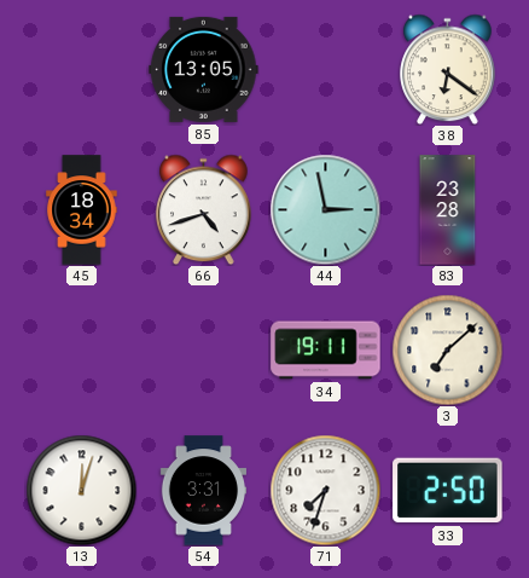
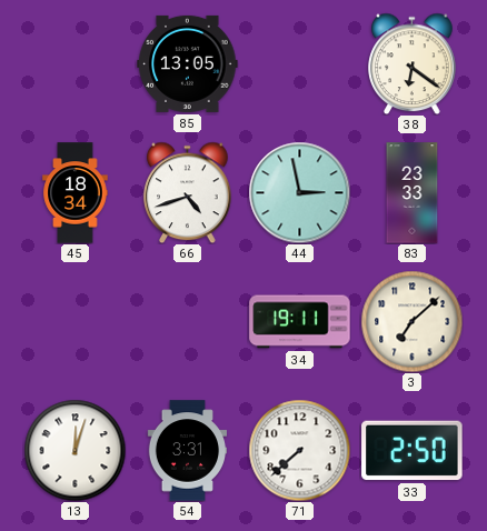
83: 23:28 -> 23:33 (413, 193)
71: 7:33 -> 7:38 (299, 450)
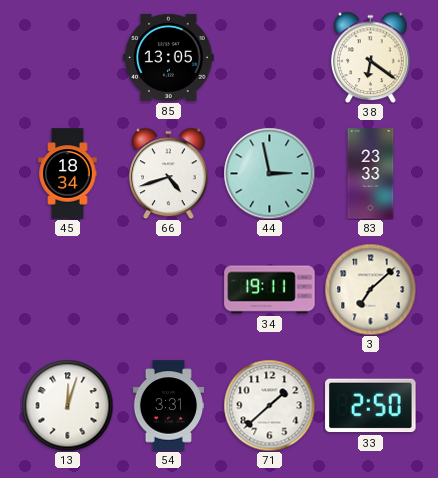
71: 7:38 -> 1:38 (269, 405)
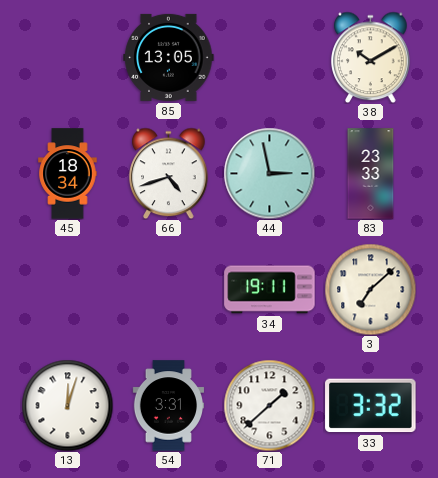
38: 6:21 -> 10:10 (371, 57)
33: 2:50 -> 3:32 (371, 406)
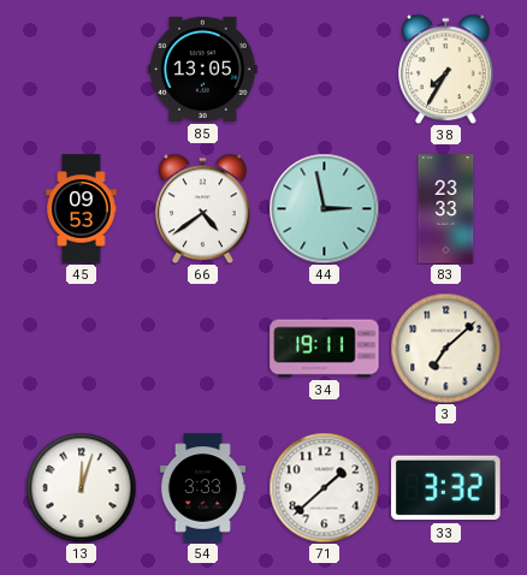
38: 10:10 -> 7:35 (446, 69)
45: 18:34 -> 09:53 (82, 209)
66: 4:42 -> 4:39 (203, 208)
54: 3:31 -> 3:33 (202, 488)
